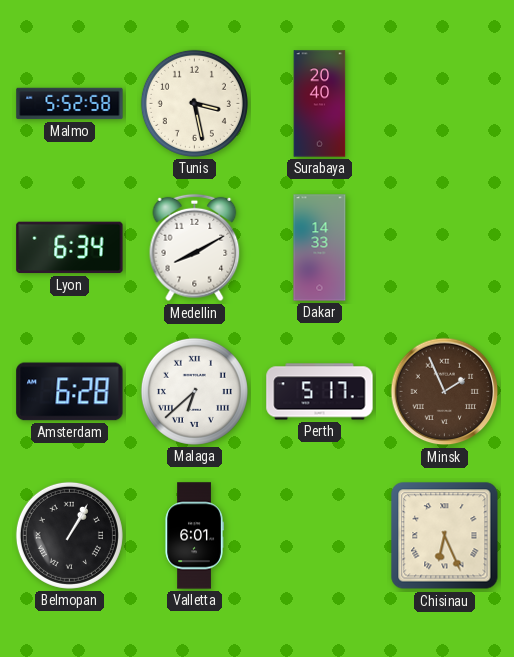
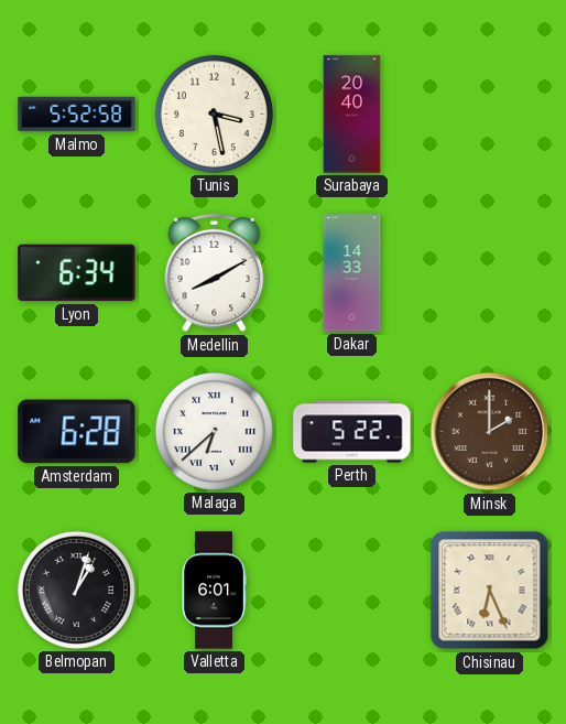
Perth: 5:17 -> 5:22 (352, 432)
Minsk: 1:56 -> 2:00 (490, 432)
Belmopan: 1:05 -> 1:03 (76, 590)
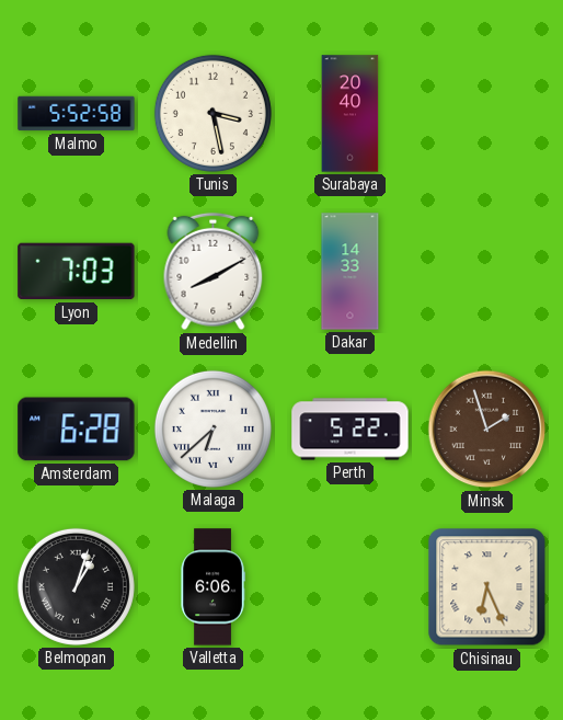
Lyon: 6:34 -> 7:03 (77, 272)
Minsk: 2:00 -> 1:57 (487, 430)
Valletta: 6:01 -> 6:06 (212, 587)
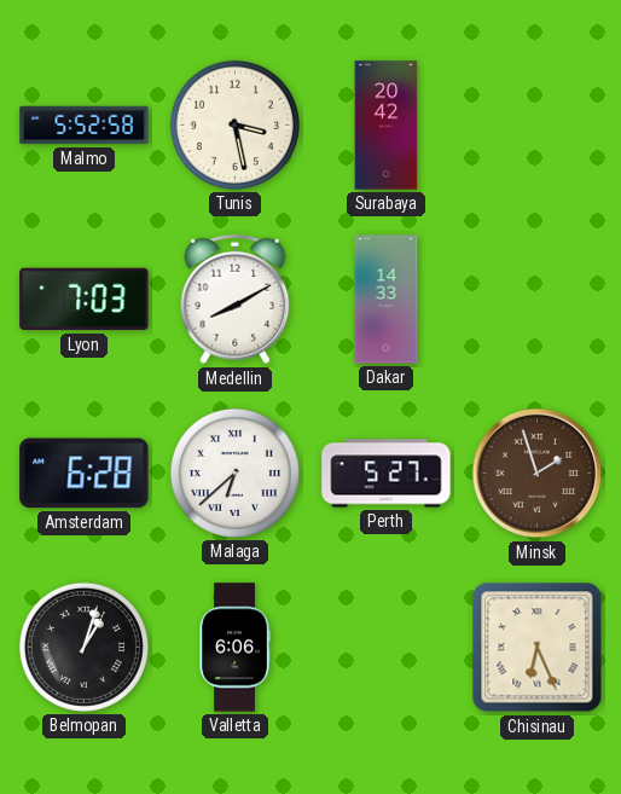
Surabaya: 20:40 -> 20:42 (387, 126)
Perth: 5:22 -> 5:27 (387, 474)
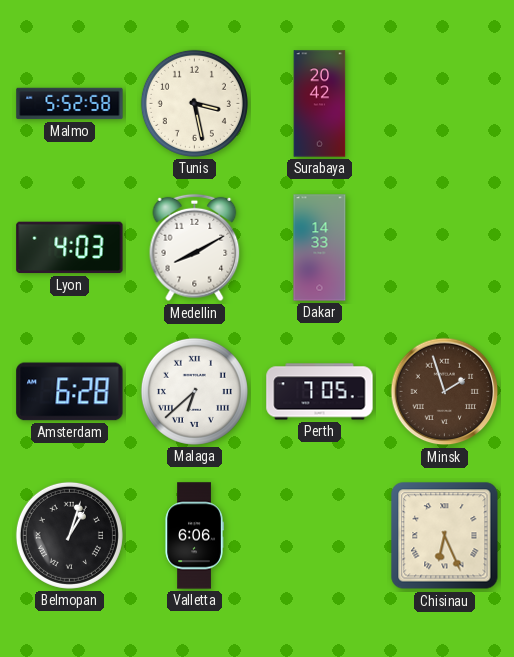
Lyon: 7:03 -> 4:03 (70, 248)
Perth: 5:27 -> 7:05 (320, 392)
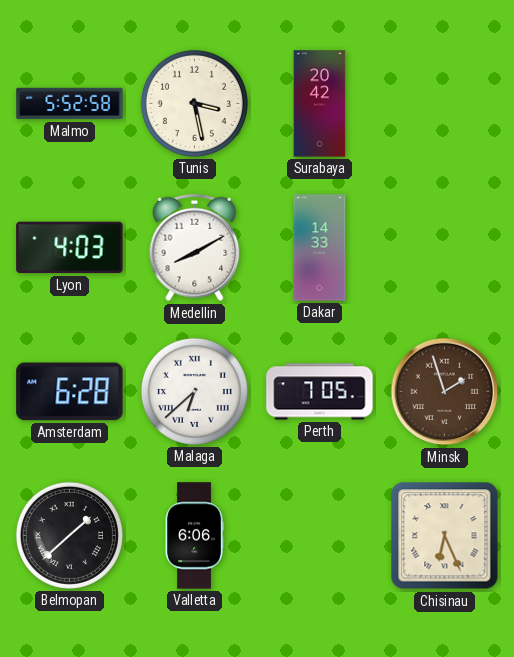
Belmopan: 1:03 -> 1:38 (69, 535)
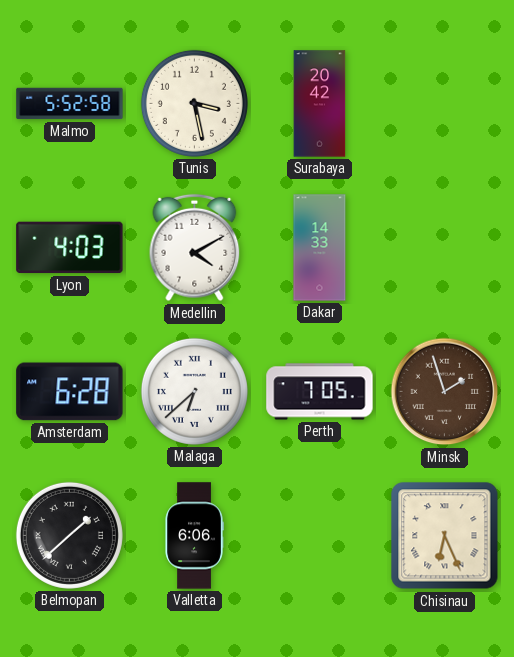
Medellin: 8:10 -> 4:10 (195, 248)
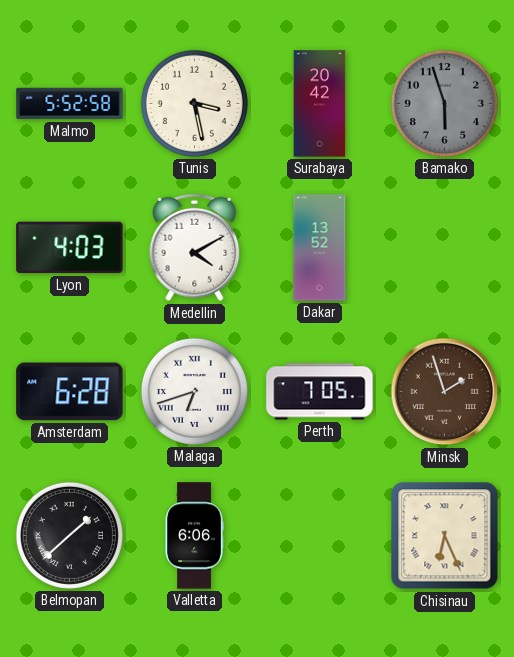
Bamako: none -> 5:57 (444, 103)
Dakar: 14:33 -> 13:52 (320, 248)
Malaga: 6:38 -> 6:42 (194, 391)
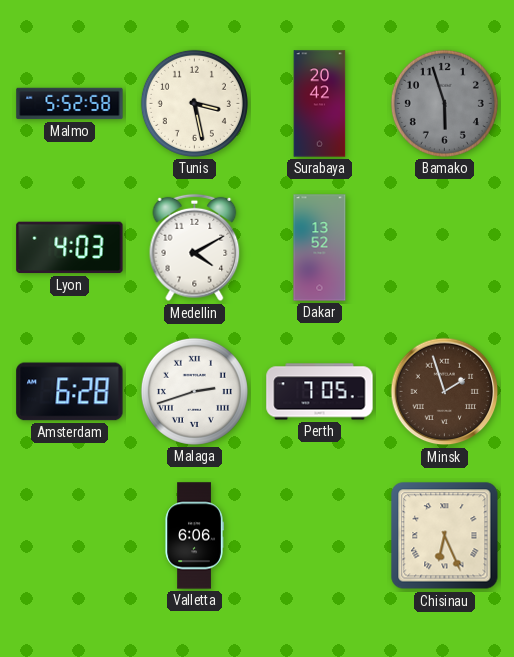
Malaga: 6:42 -> 2:42 (194, 391)
Belmopan: 1:38 -> none (69, 535)
